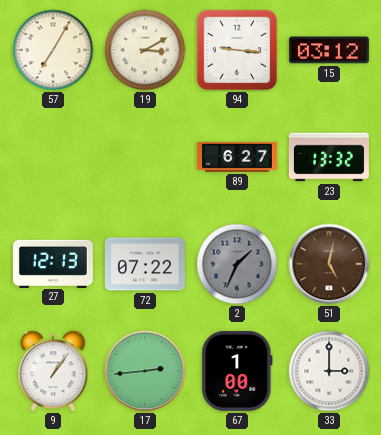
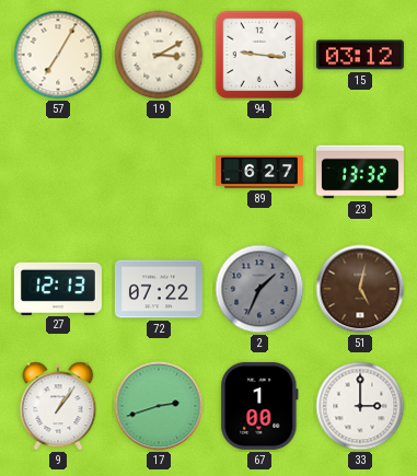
17: 2:44 -> 2:42 (159, 406)
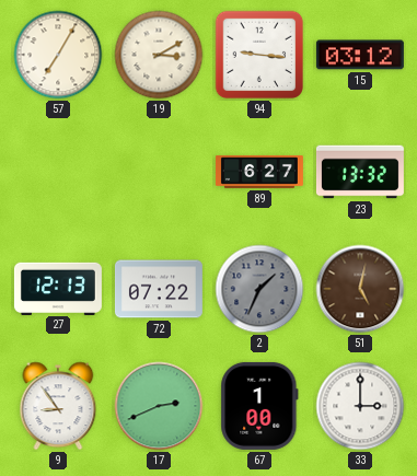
9: 1:06 -> 8:54 (58, 406)
17: 2:42 -> 2:41 (159, 406)
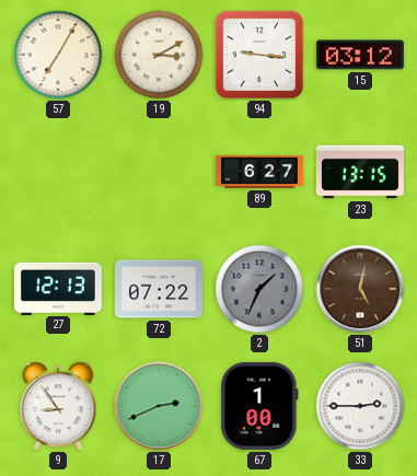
23: 13:32 -> 13:15 (360, 172)
33: 3:00 -> 2:45 (360, 406)
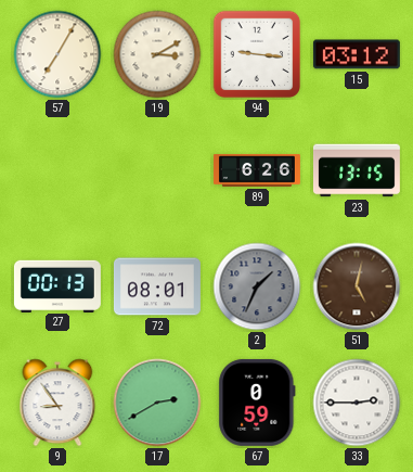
89: 6:27 -> 6:26 (257, 170)
27: 12:13 -> 00:13 (57, 285)
72: 07:22 -> 08:01 (157, 286)
17: 2:41 -> 2:40 (157, 403)
67: 1:00 -> 0:59 (257, 403)
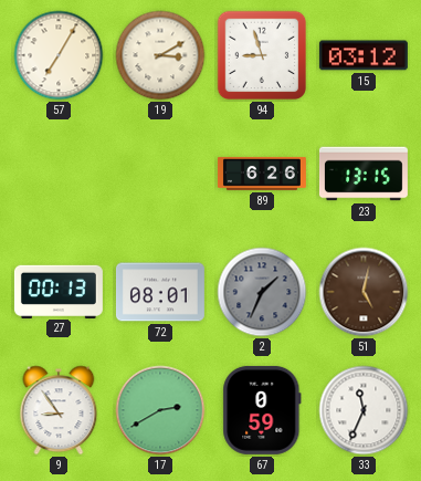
94: 9:16 -> 8:57 (262, 55)
33: 2:45 -> 11:34 (364, 410)
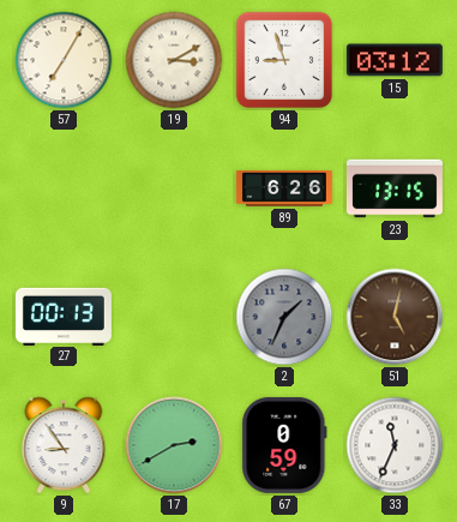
72: 08:01 -> none (160, 292)
